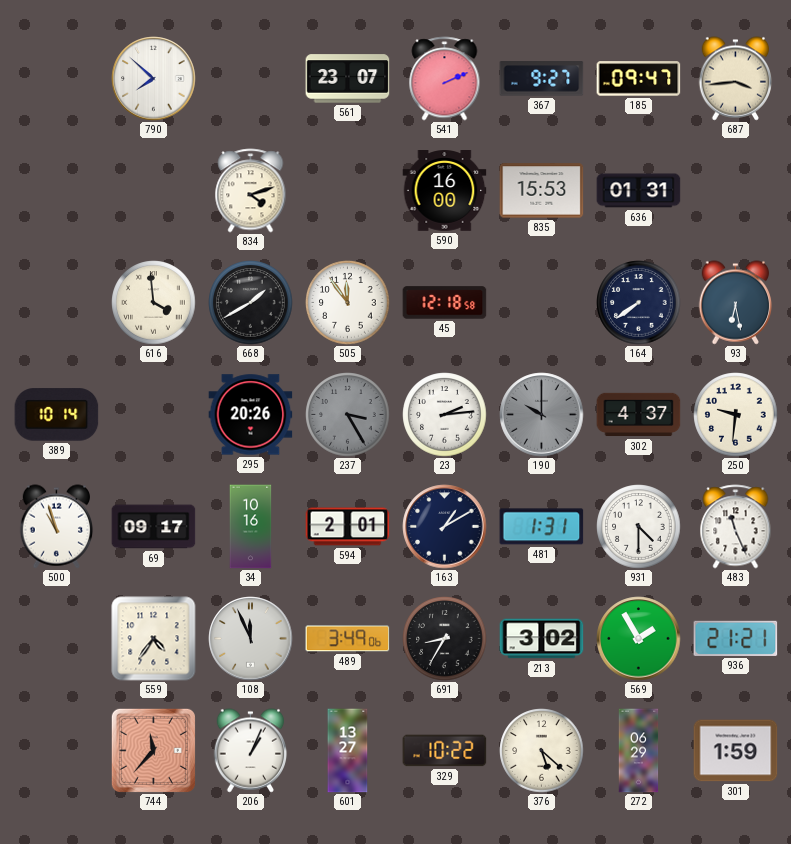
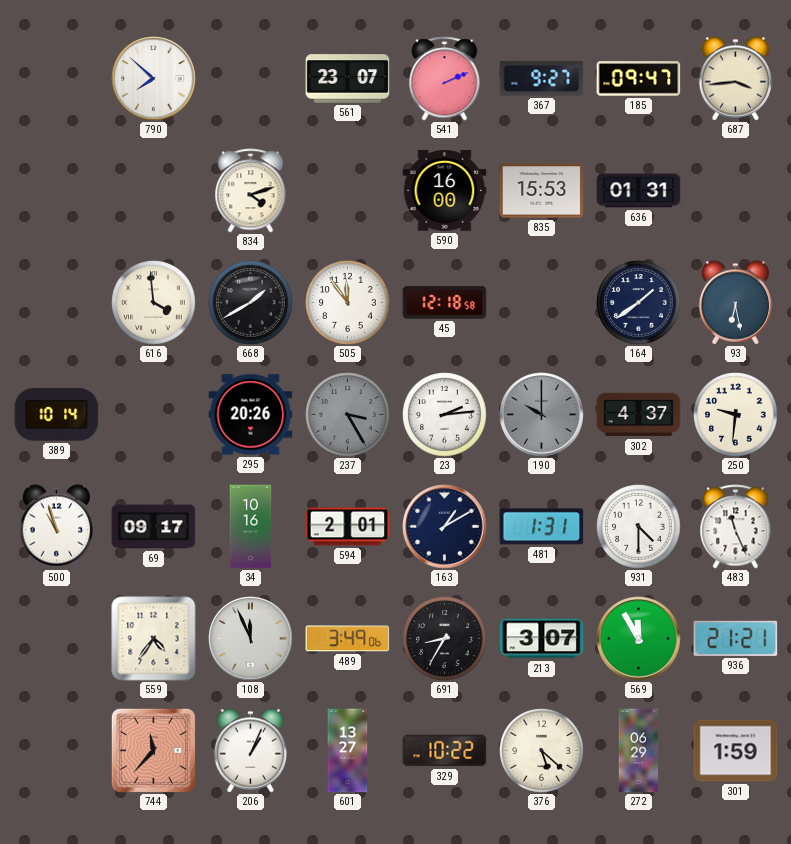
164: 7:39 -> 1:39 (639, 303)
213: 3:02 -> 3:07 (542, 639)
569: 1:55 -> 11:55 (639, 639)
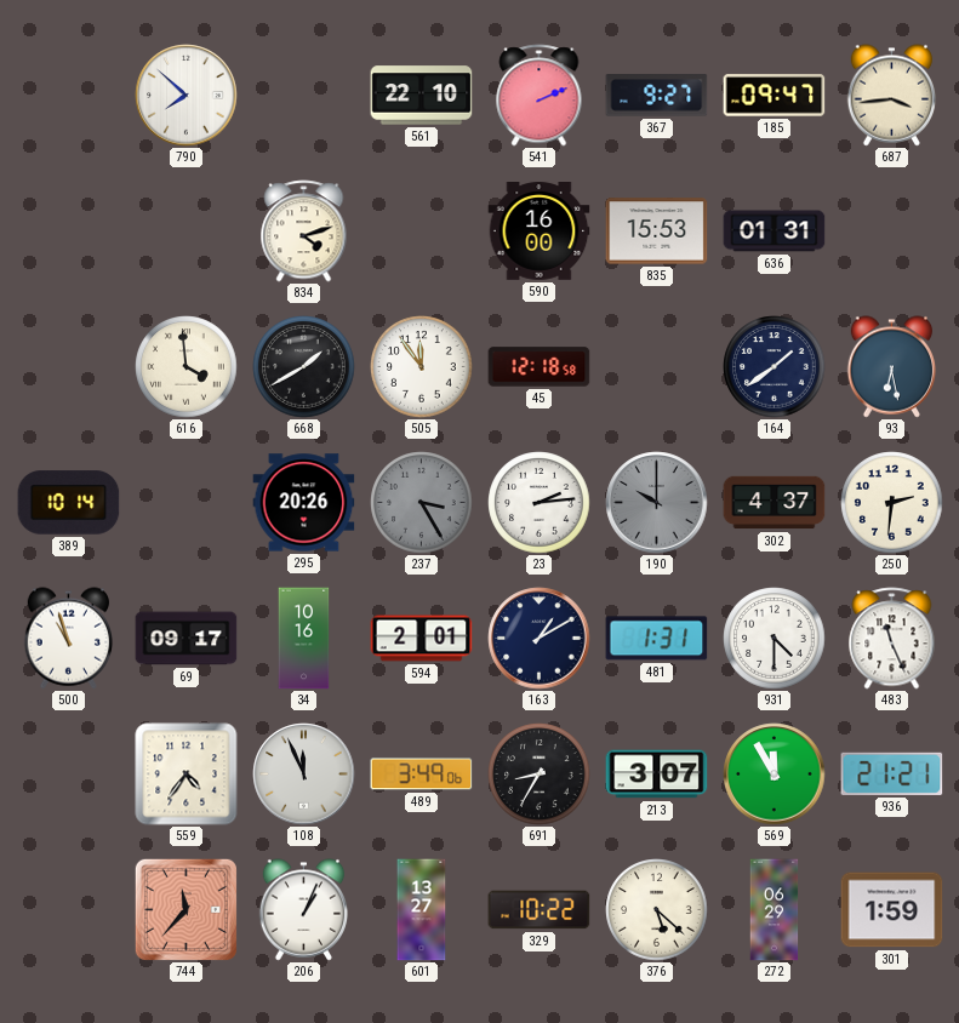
561: 23:07 -> 22:10 (422, 96)
250: 9:31 -> 2:31 (892, 503)
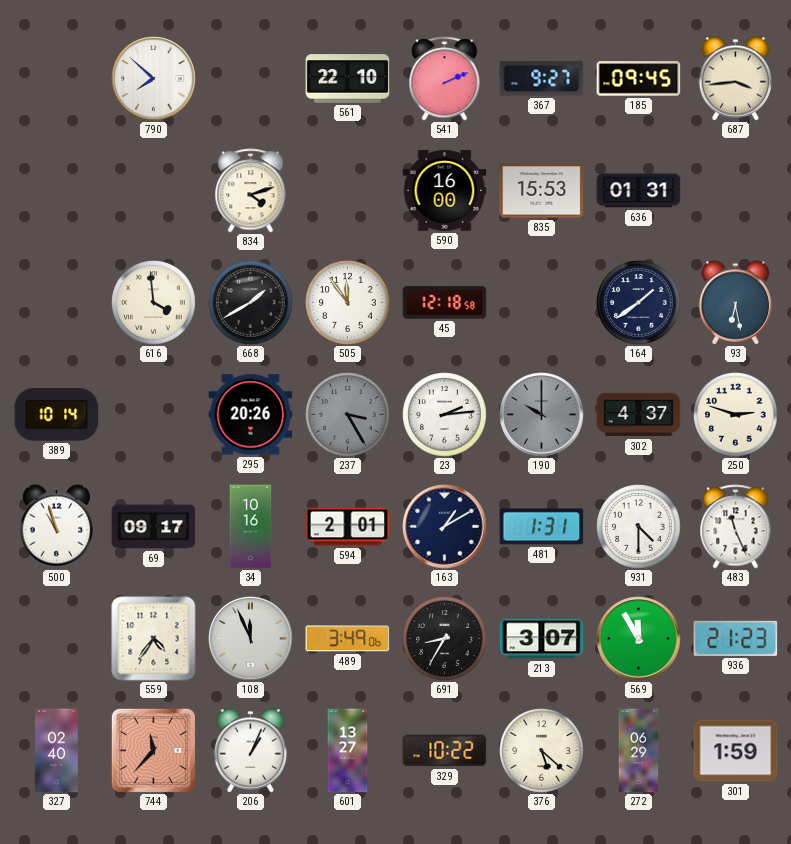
185: 09:47 -> 09:45 (639, 79)
250: 2:31 -> 2:48 (736, 415)
936: 21:21 -> 21:23 (736, 638)
327: none -> 02:40 (57, 751)
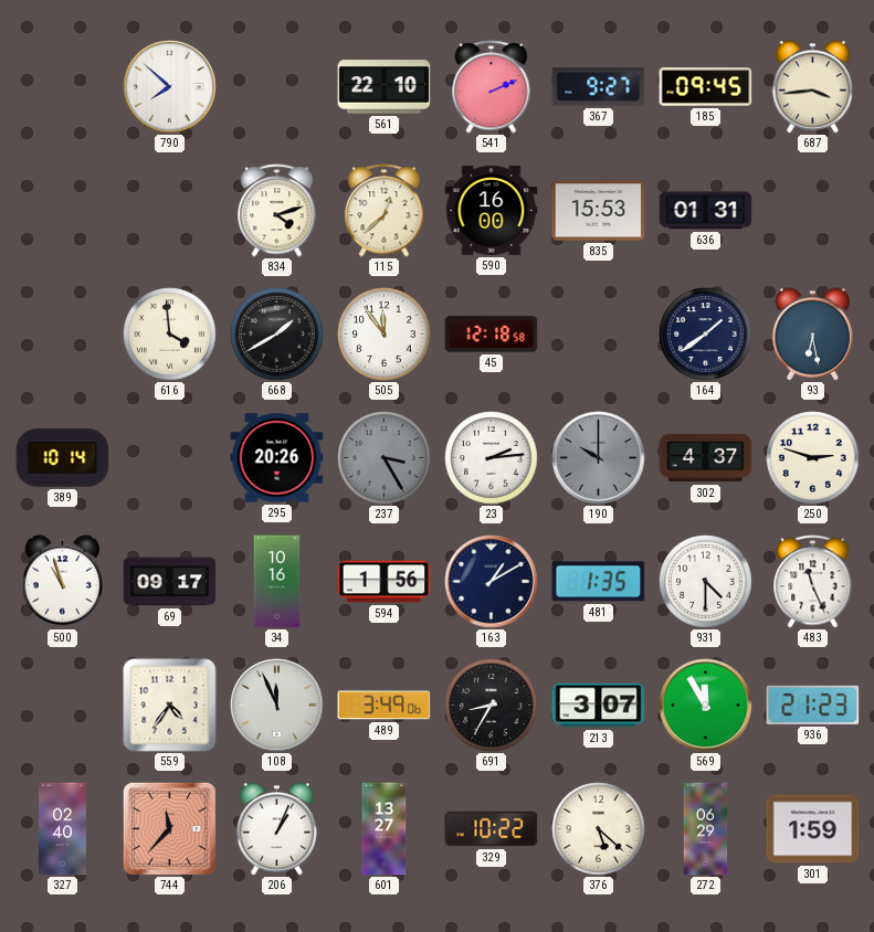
115: none -> 12:38 (385, 211)
594: 2:01 -> 1:56 (385, 582)
481: 1:31 -> 1:35 (599, 582)
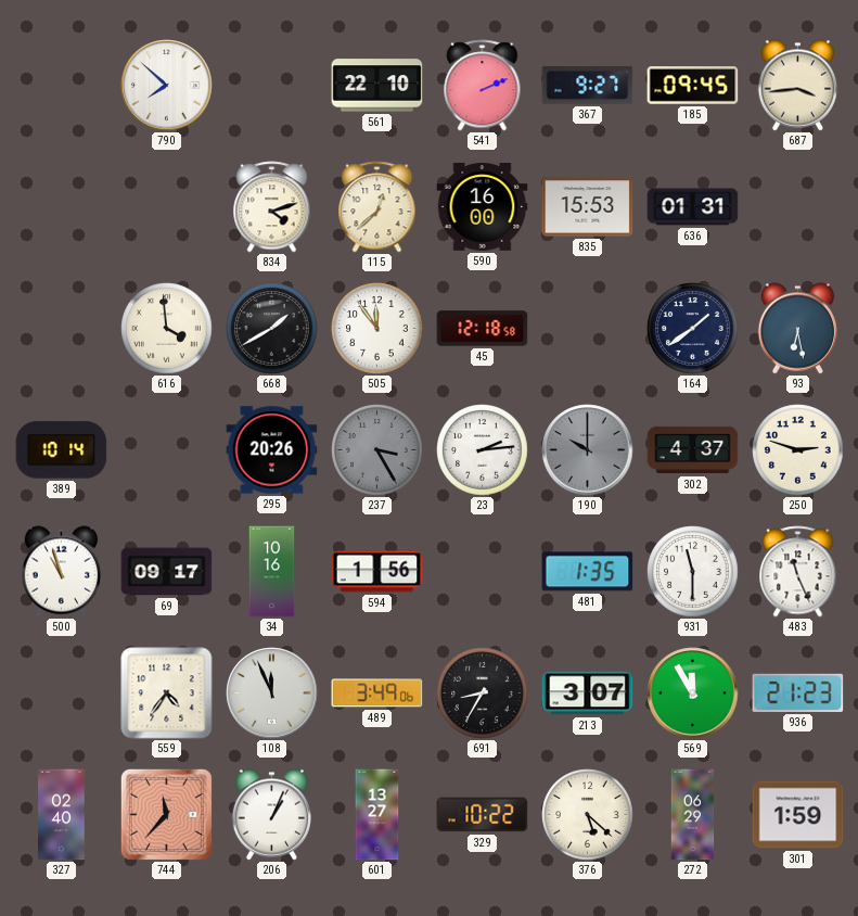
163: 1:10 -> none (492, 582)
931: 4:30 -> 11:30 (693, 572)
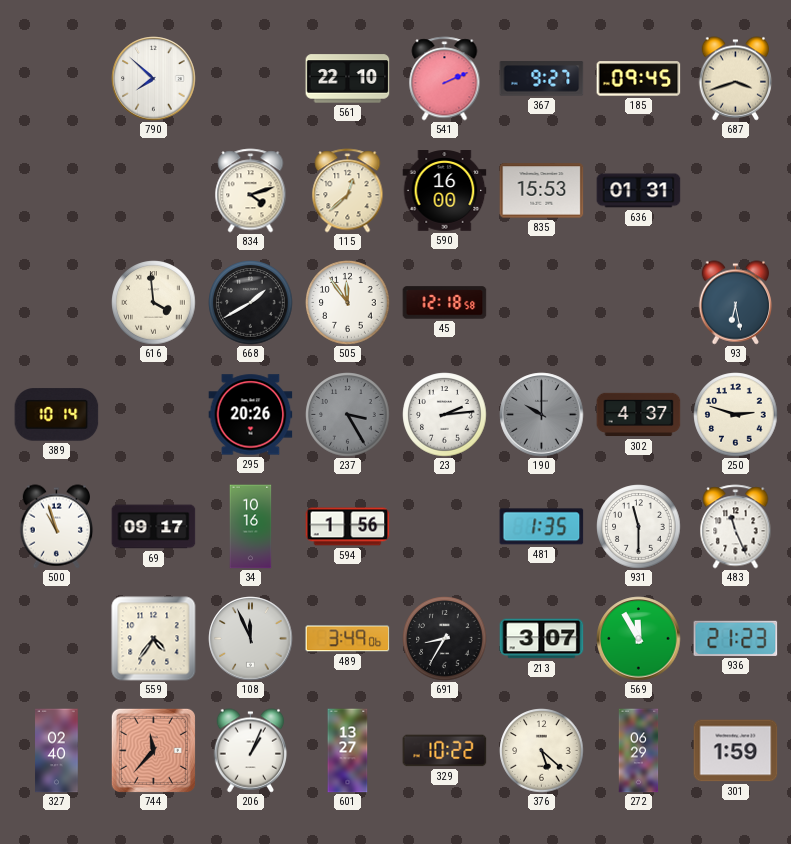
687: 3:44 -> 3:42 (736, 79)
164: 1:39 -> none (693, 329)
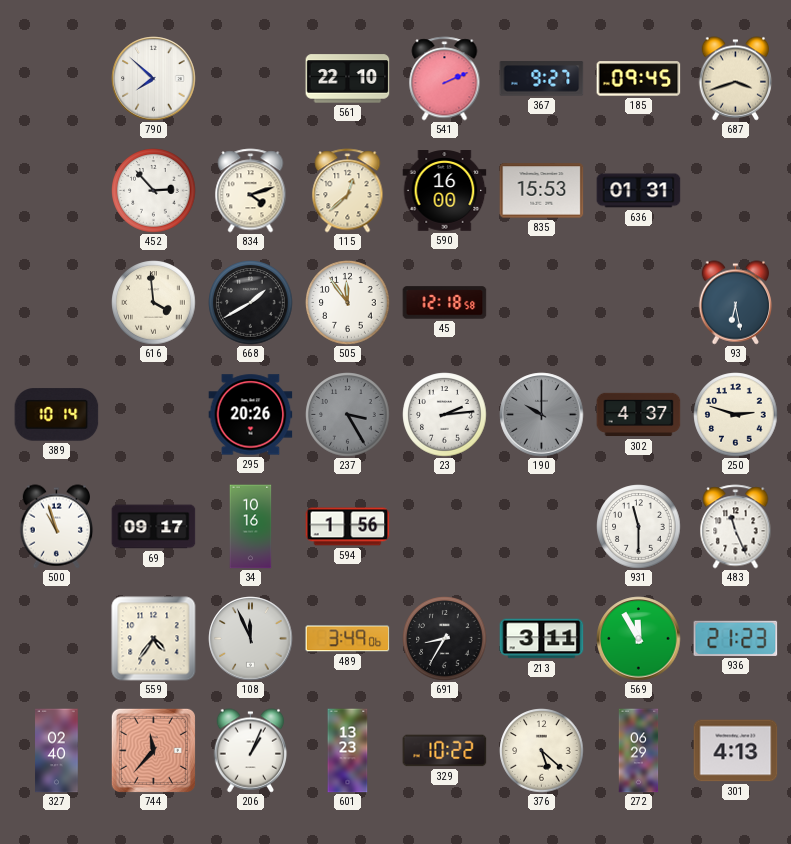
452: none -> 2:53 (154, 191)
481: 1:35 -> none (542, 527)
213: 3:07 -> 3:11 (542, 639)
601: 13:27 -> 13:23 (348, 751)
301: 1:59 -> 4:13 (736, 751)
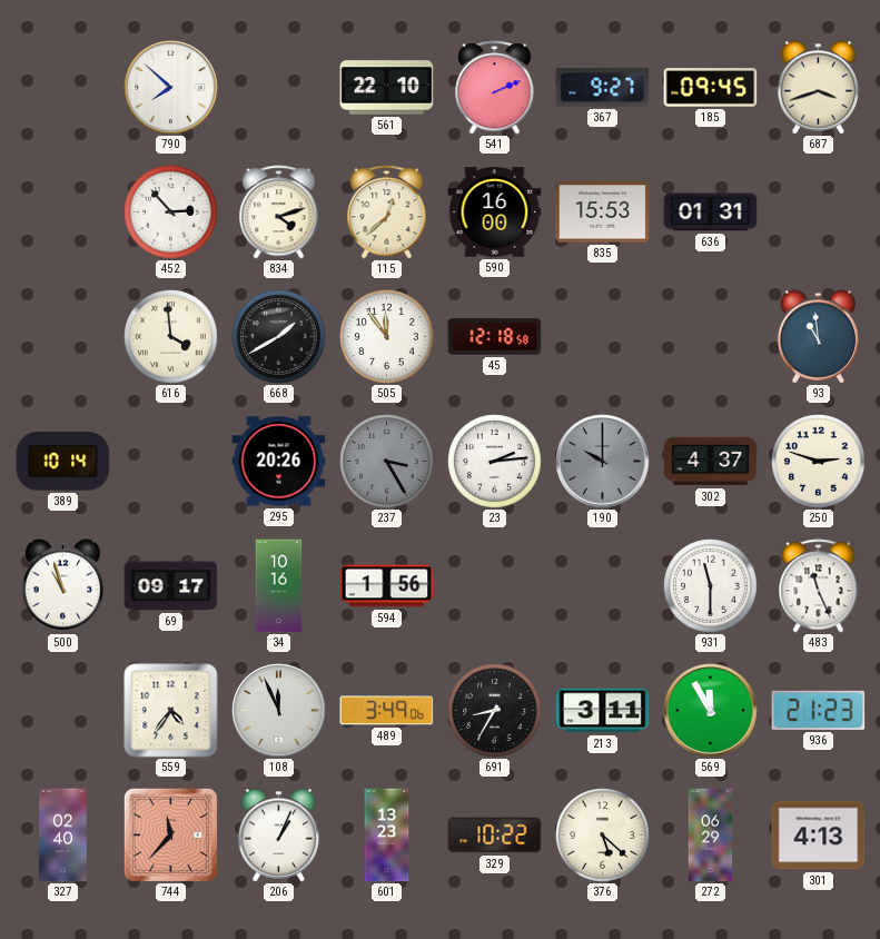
93: 6:28 -> 10:59 (819, 337)
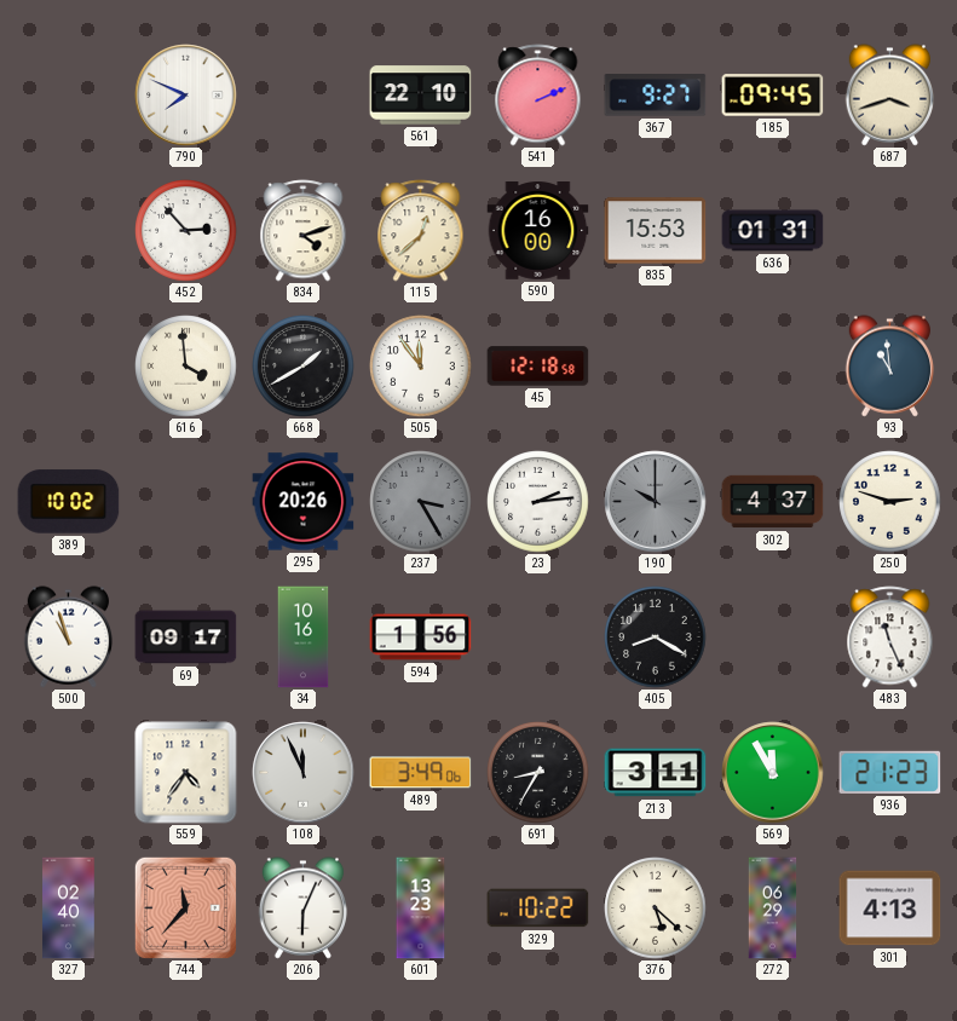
790: 7:52 -> 7:49 (186, 96)
389: 10:14 -> 10:02 (69, 502)
405: none -> 8:20 (656, 638)
931: 11:30 -> none (711, 586)
206: 1:04 -> 6:04 (304, 908)
